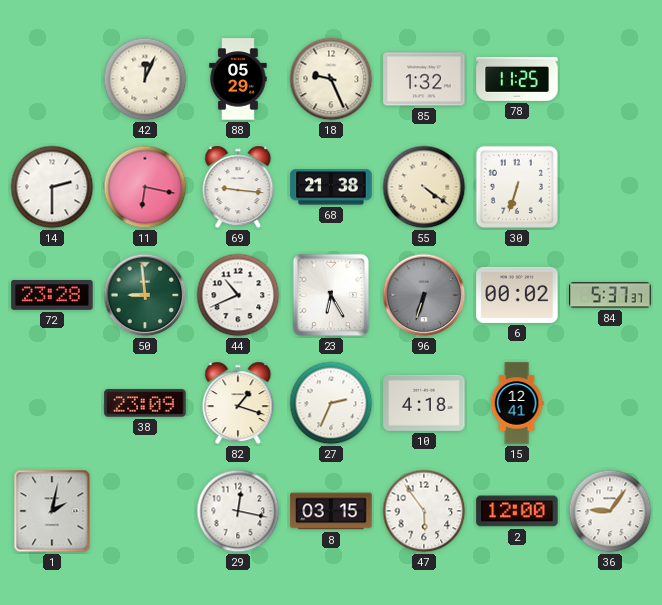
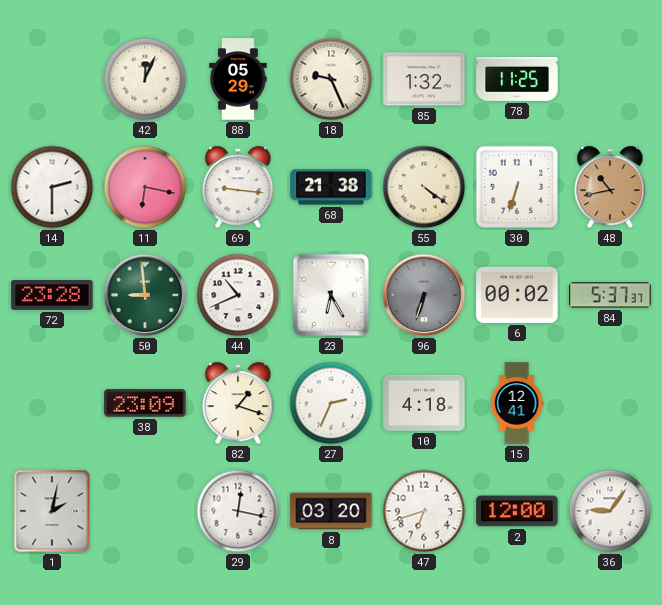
48: none -> 10:43 (610, 187)
8: 03:15 -> 03:20 (331, 511)
47: 5:54 -> 6:42 (424, 511)
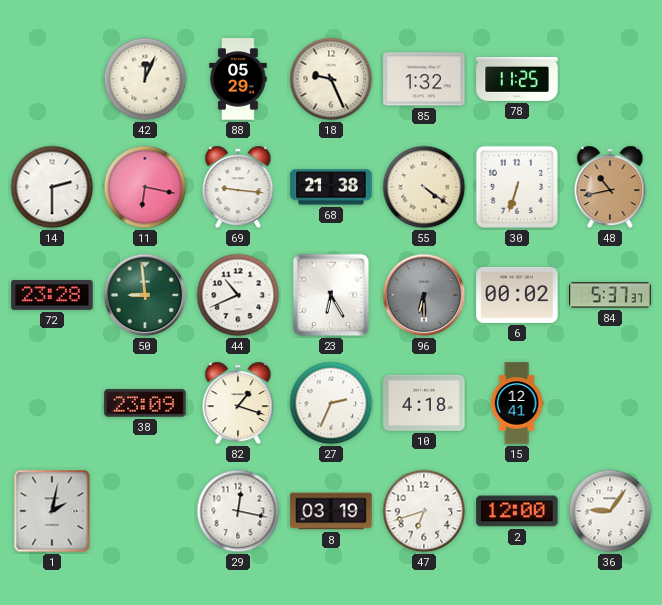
96: 6:33 -> 6:30 (424, 295)
8: 03:20 -> 03:19 (331, 511)
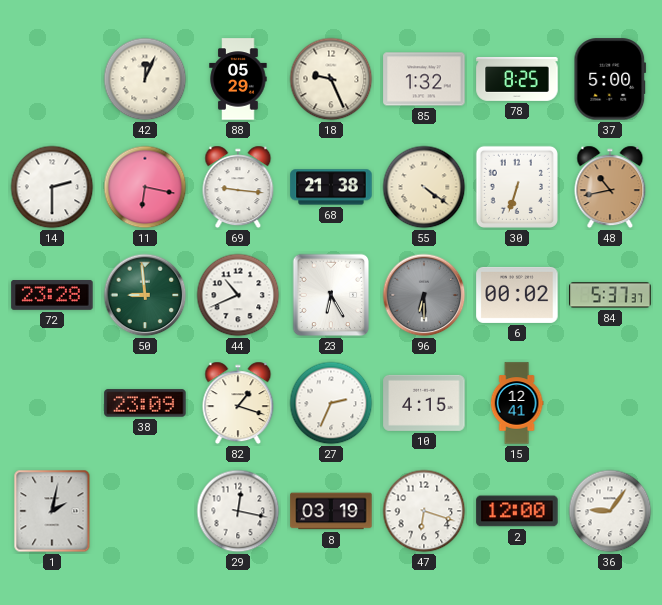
78: 11:25 -> 8:25 (517, 79)
37: none -> 5:00 (610, 79)
10: 4:18 -> 4:15 (424, 403)
47: 6:42 -> 6:18 (424, 511)
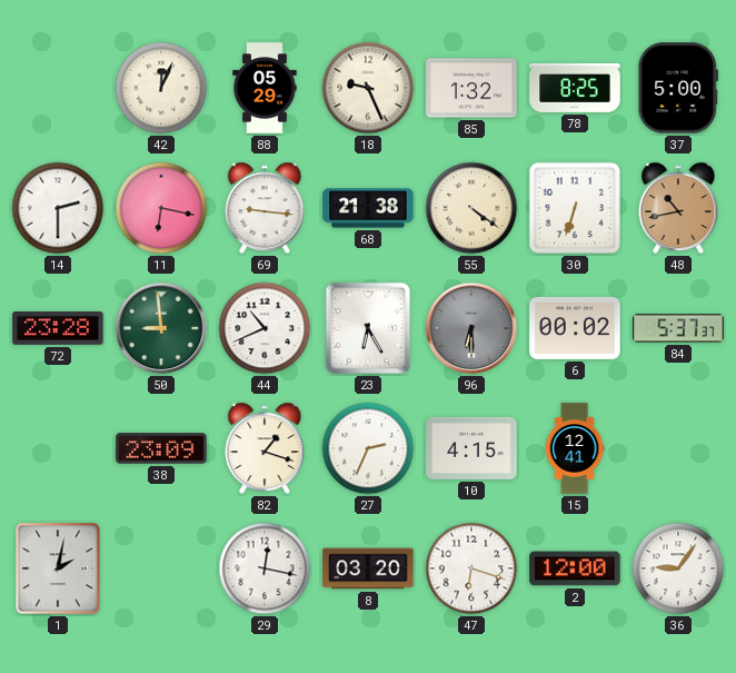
8: 03:19 -> 03:20 (368, 568)
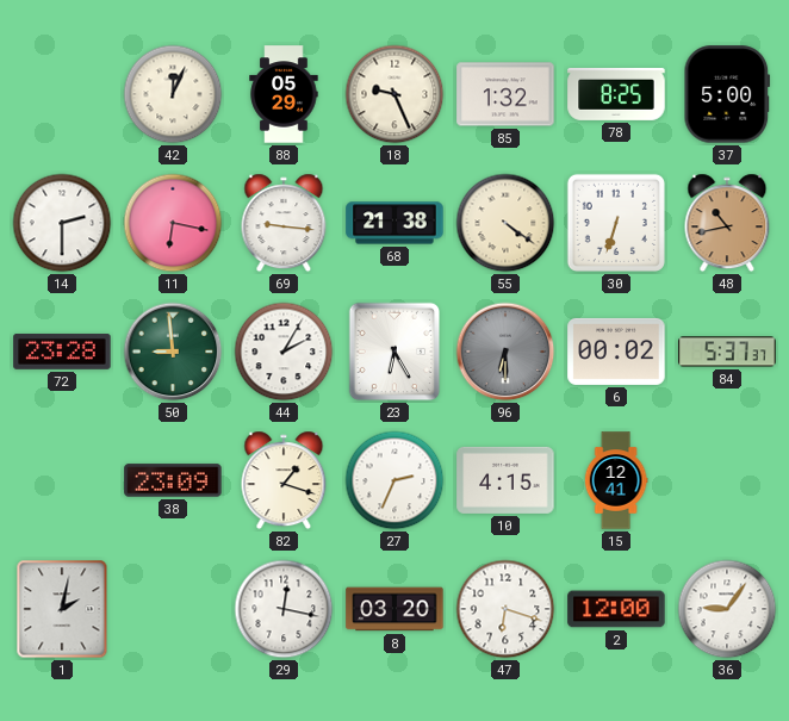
44: 10:41 -> 2:05 (284, 352)
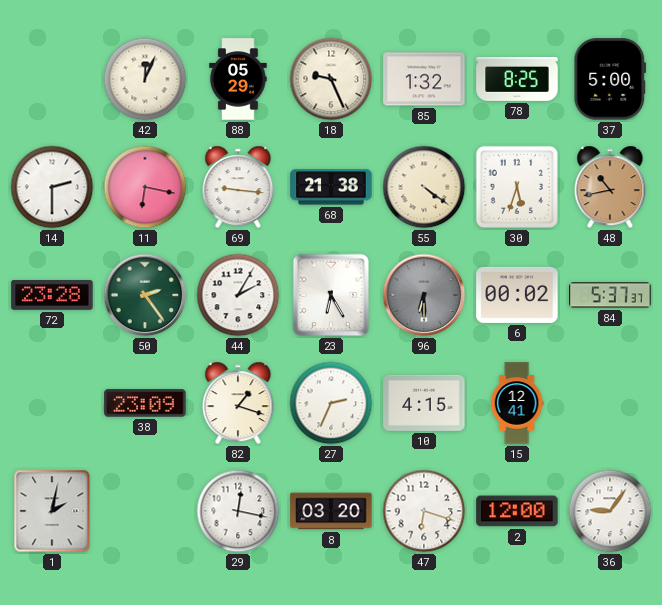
30: 6:33 -> 5:33 (517, 187)
50: 8:59 -> 2:24 (145, 295)
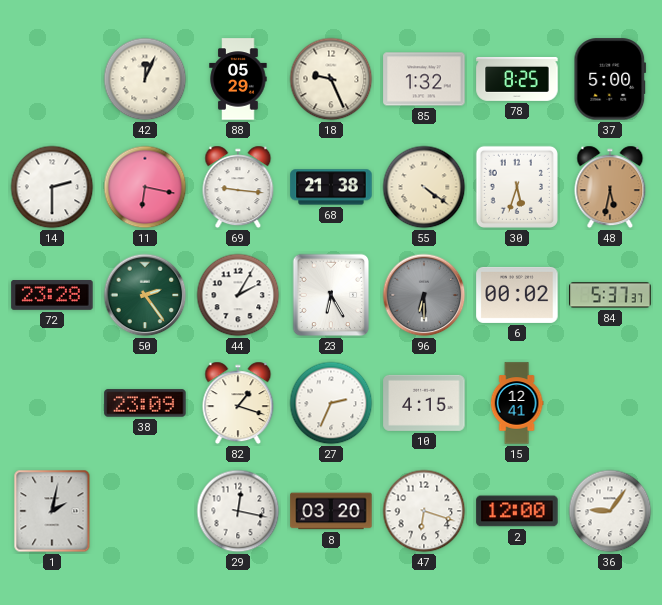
48: 10:43 -> 5:32 (610, 187)
